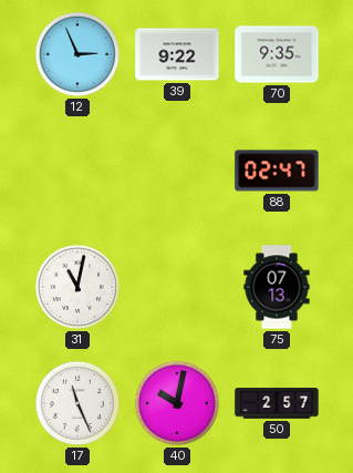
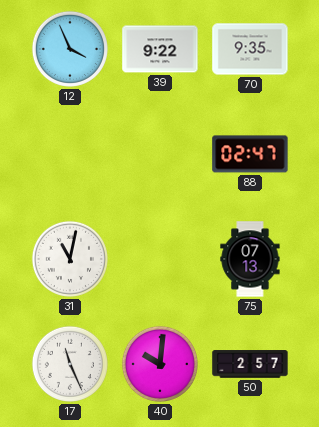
12: 2:56 -> 3:56 (70, 49)
40: 10:02 -> 10:01 (160, 364)
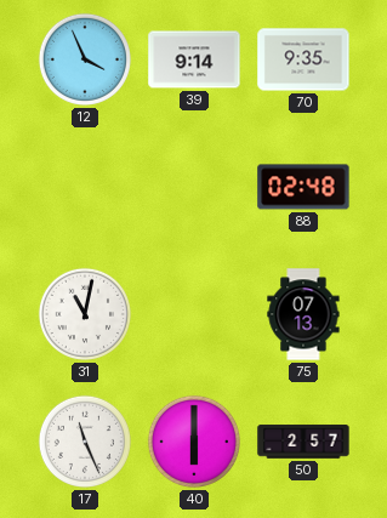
39: 9:22 -> 9:14 (194, 59)
88: 02:47 -> 02:48 (303, 187)
40: 10:01 -> 6:00 (194, 442)
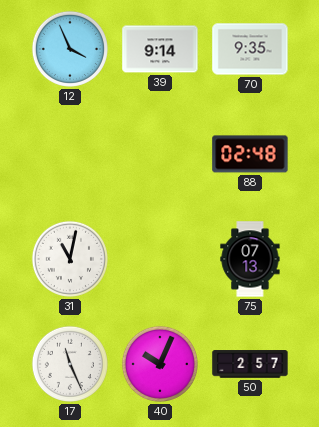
40: 6:00 -> 10:04 (160, 364)
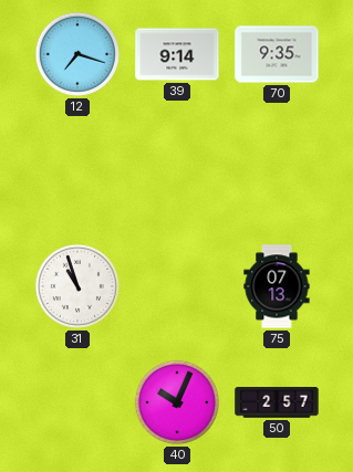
12: 3:56 -> 7:18 (77, 54)
88: 02:48 -> none (250, 154)
31: 11:02 -> 10:57 (77, 286)
17: 11:26 -> none (70, 364)
